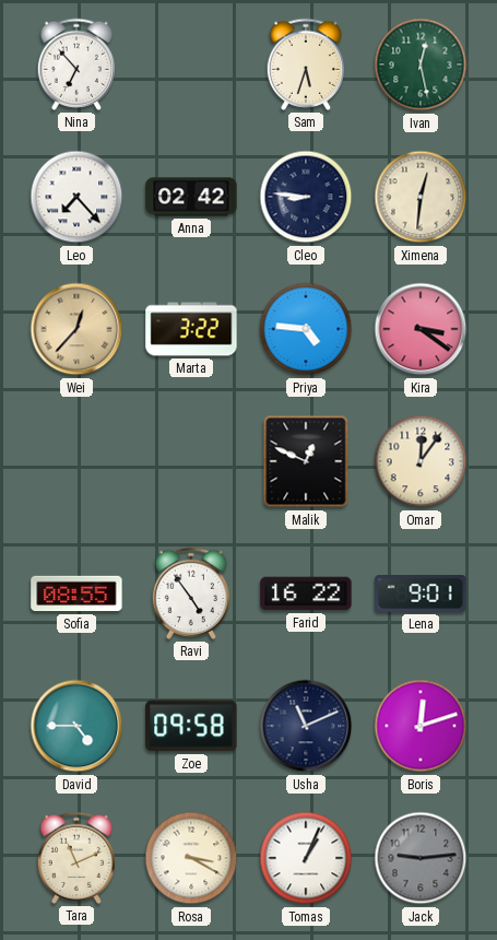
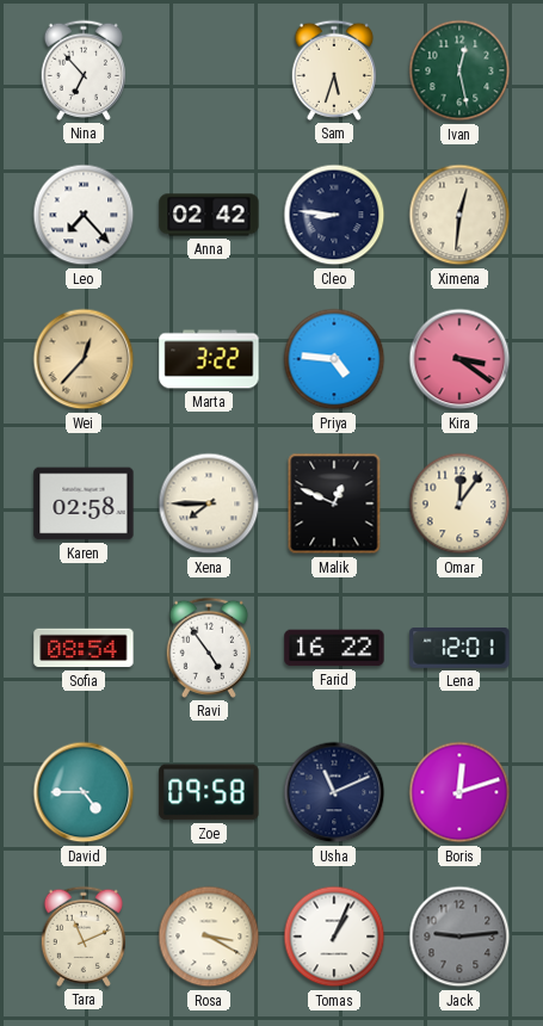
Karen: none -> 02:58 (84, 503)
Xena: none -> 7:45 (209, 503)
Sofia: 08:55 -> 08:54 (84, 648)
Lena: 9:01 -> 12:01 (459, 649)
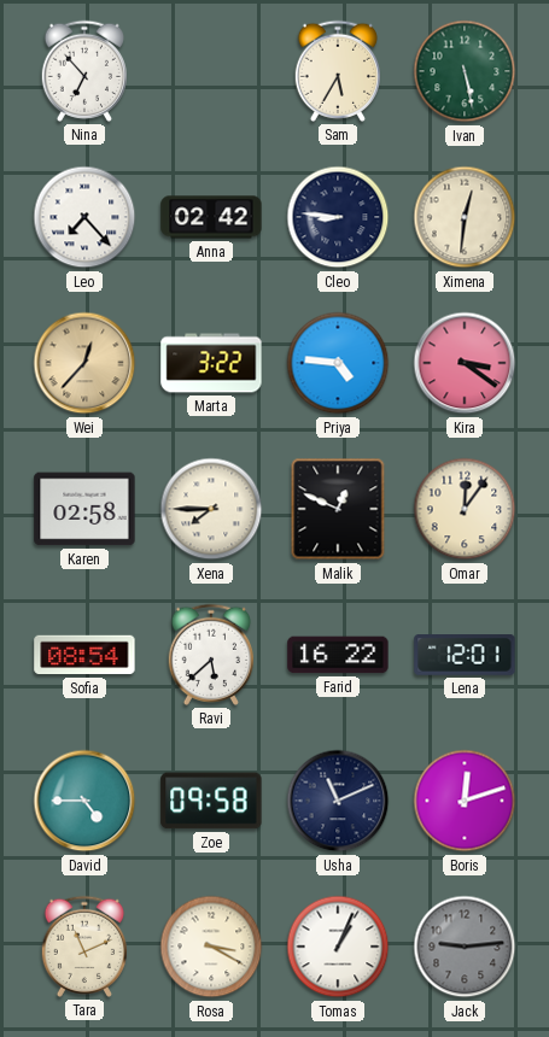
Sam: 5:33 -> 5:35 (337, 71)
Ivan: 12:28 -> 5:28 (465, 71)
Ravi: 4:54 -> 5:38 (210, 655)
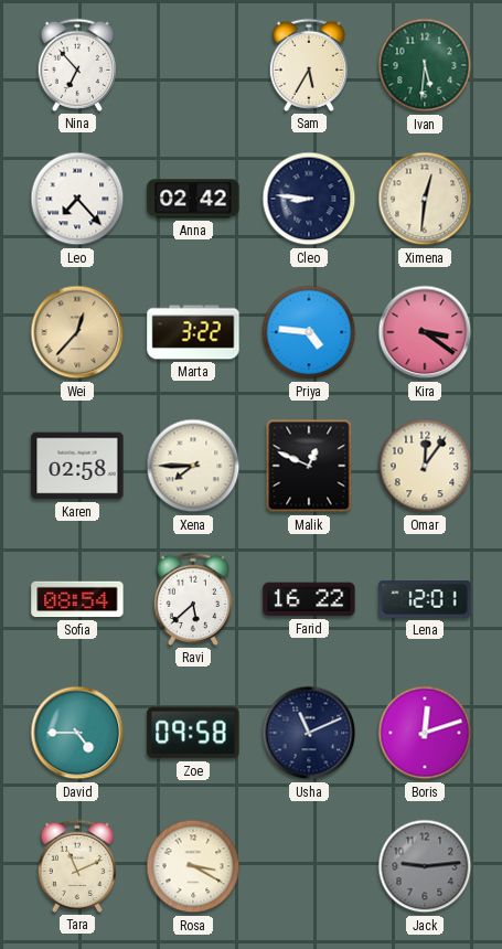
Ivan: 5:28 -> 5:31 (425, 65)
Tomas: 1:04 -> none (338, 947)
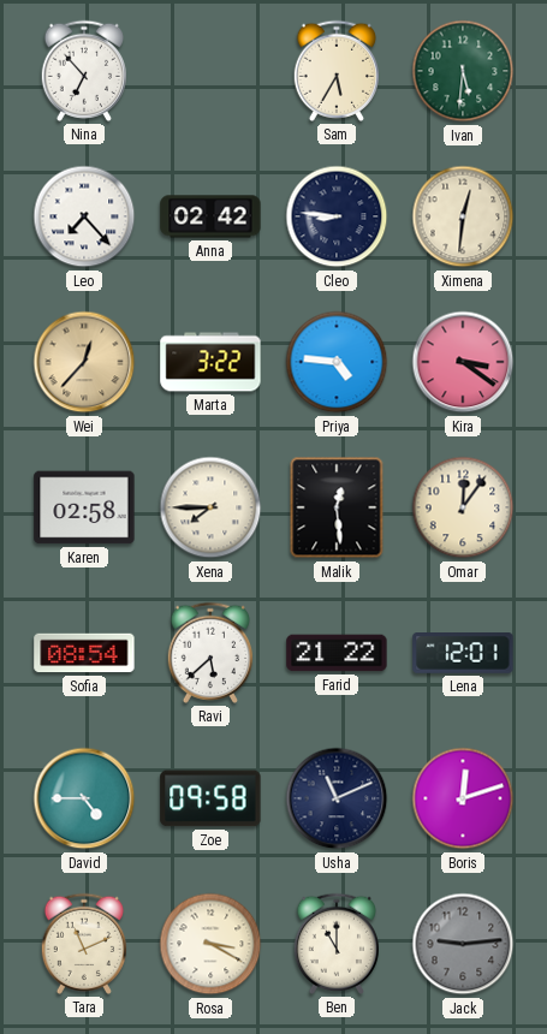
Malik: 12:49 -> 12:29 (337, 507)
Farid: 16:22 -> 21:22 (337, 653)
Ben: none -> 11:00 (335, 944)
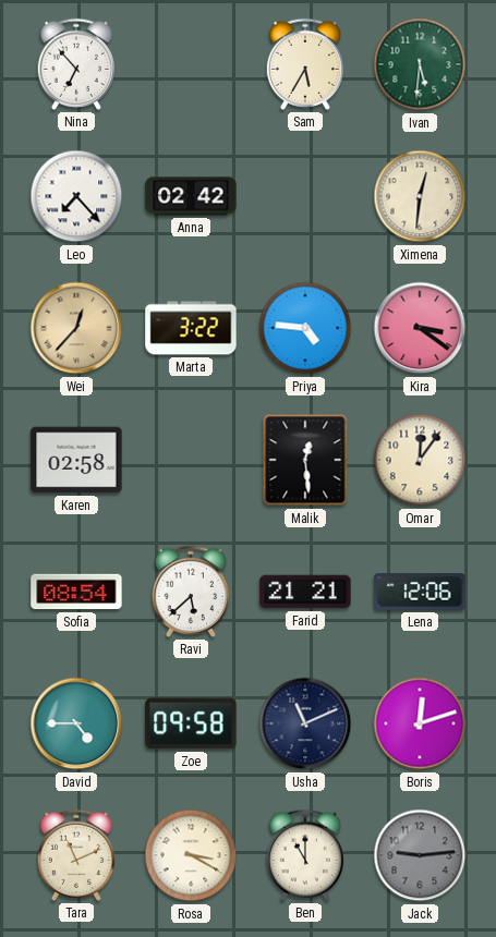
Cleo: 8:46 -> none (337, 216)
Xena: 7:45 -> none (210, 507)
Farid: 21:22 -> 21:21 (305, 592)
Lena: 12:01 -> 12:06 (420, 593)
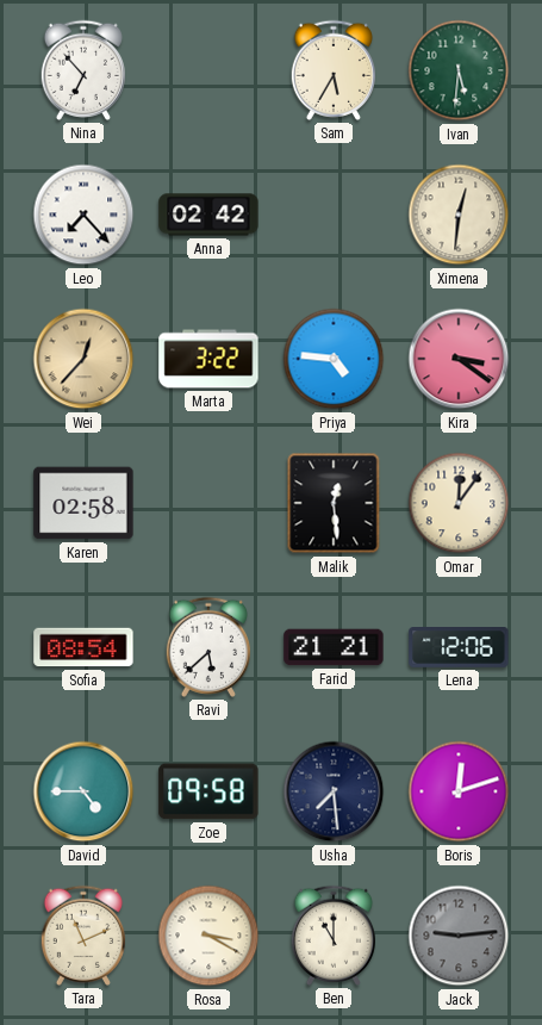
Usha: 11:11 -> 7:29 (334, 791)
